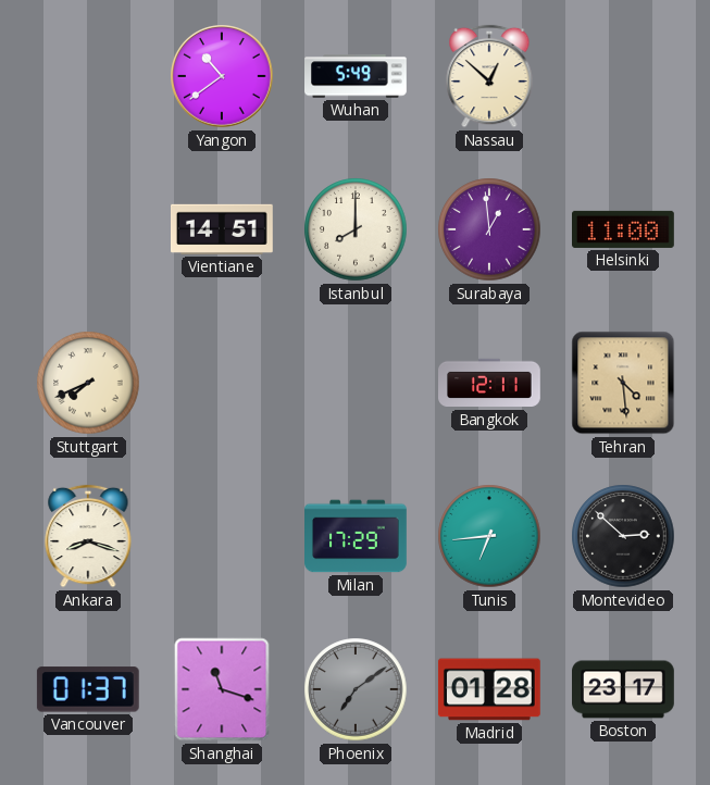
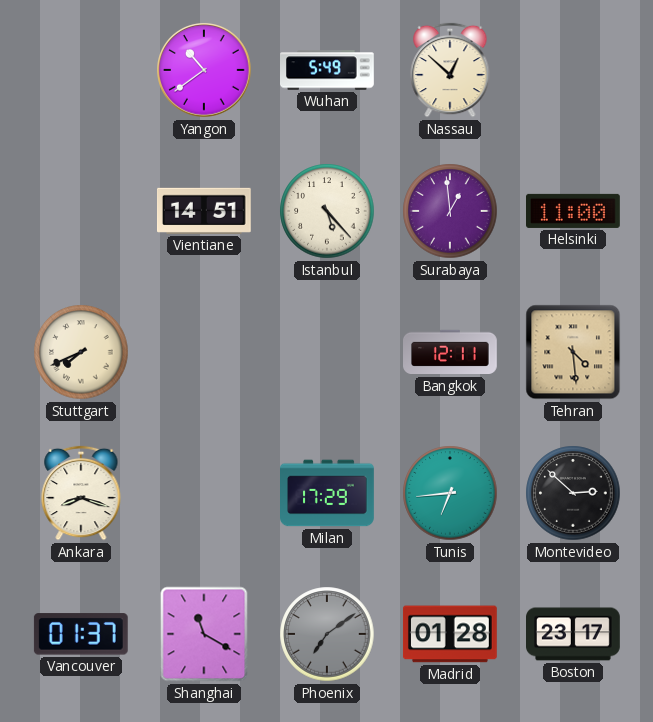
Istanbul: 8:00 -> 5:23 (327, 211)
Shanghai: 11:18 -> 11:20 (204, 634)
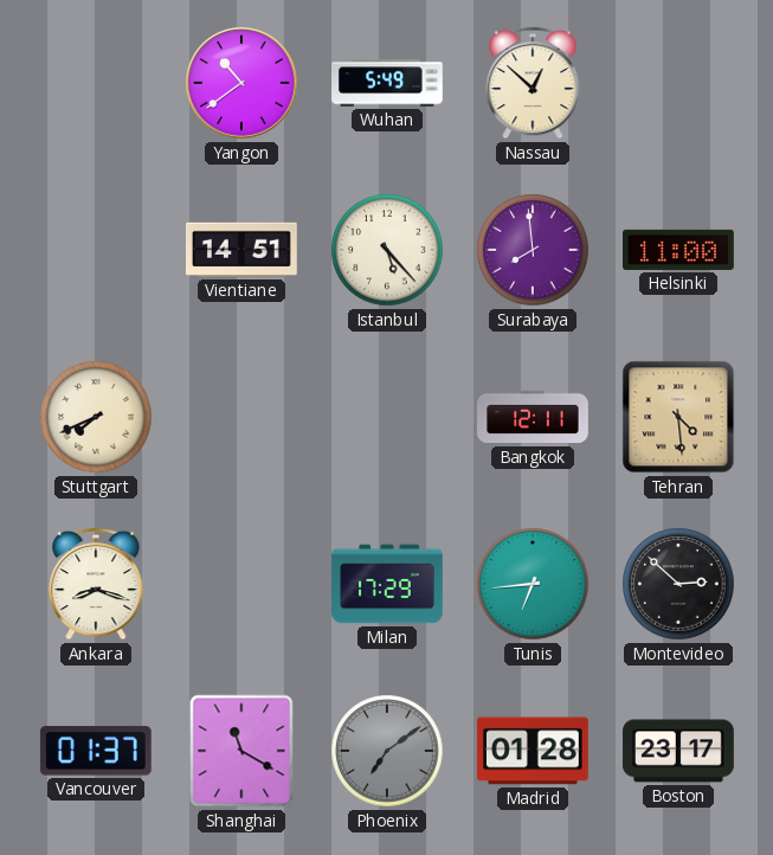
Surabaya: 12:59 -> 7:59 (533, 250)
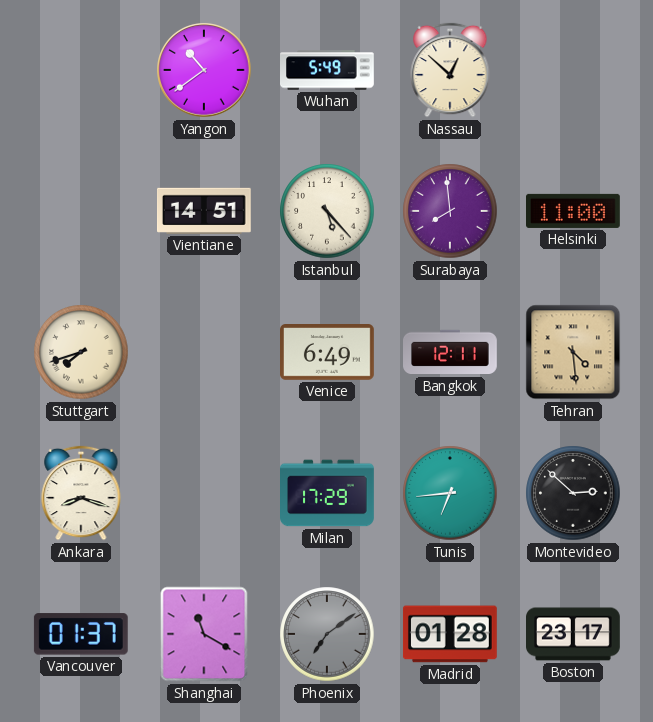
Stuttgart: 7:41 -> 7:42 (81, 352)
Venice: none -> 6:49 (328, 353)
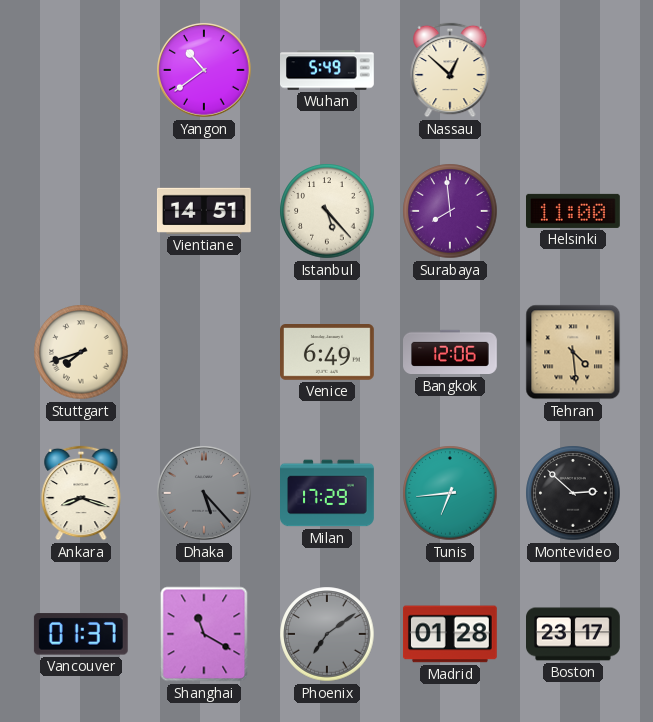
Bangkok: 12:11 -> 12:06 (451, 352)
Dhaka: none -> 5:23 (205, 494)
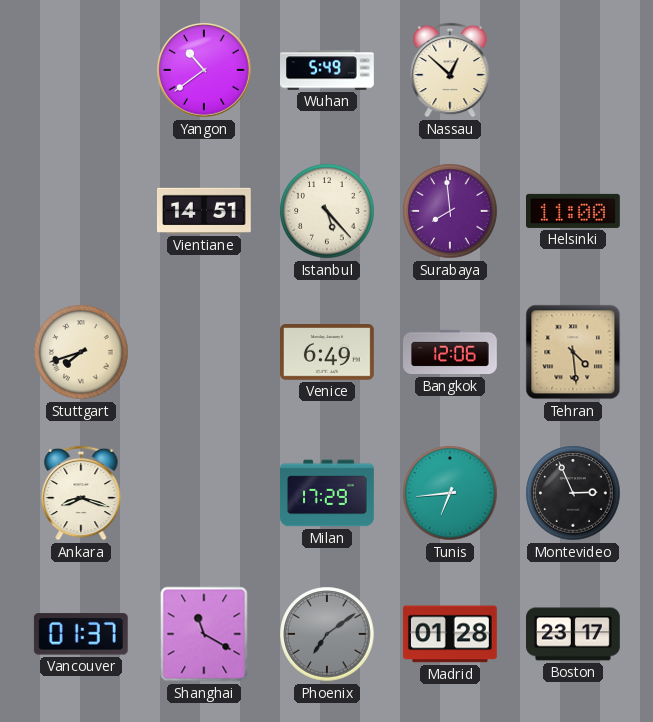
Dhaka: 5:23 -> none (205, 494)
Montevideo: 2:52 -> 2:56 (573, 493)
